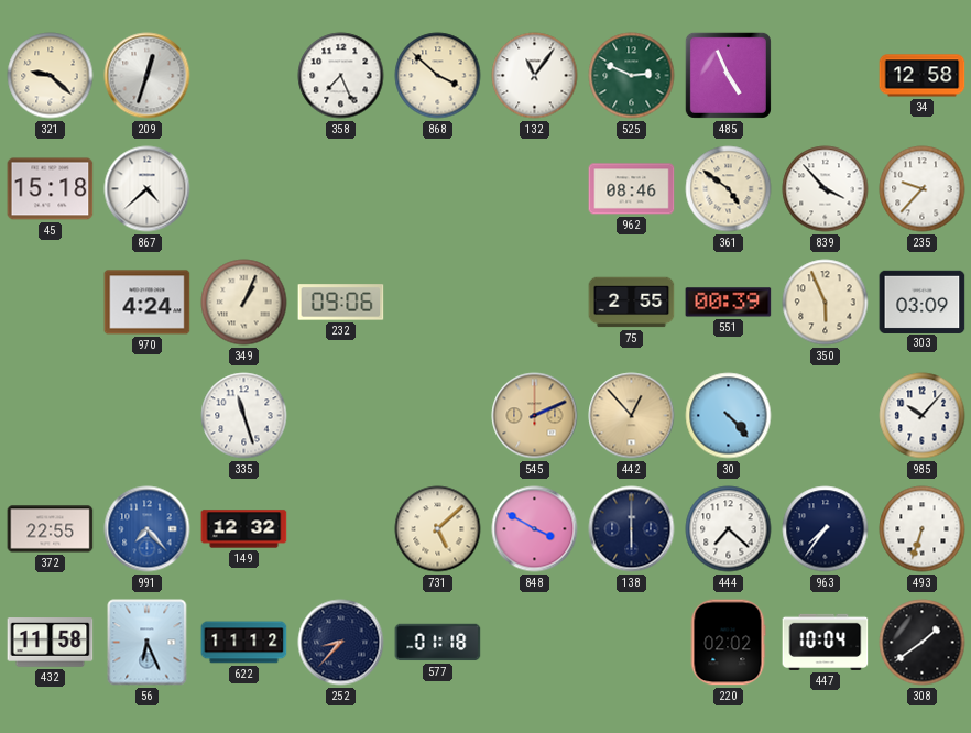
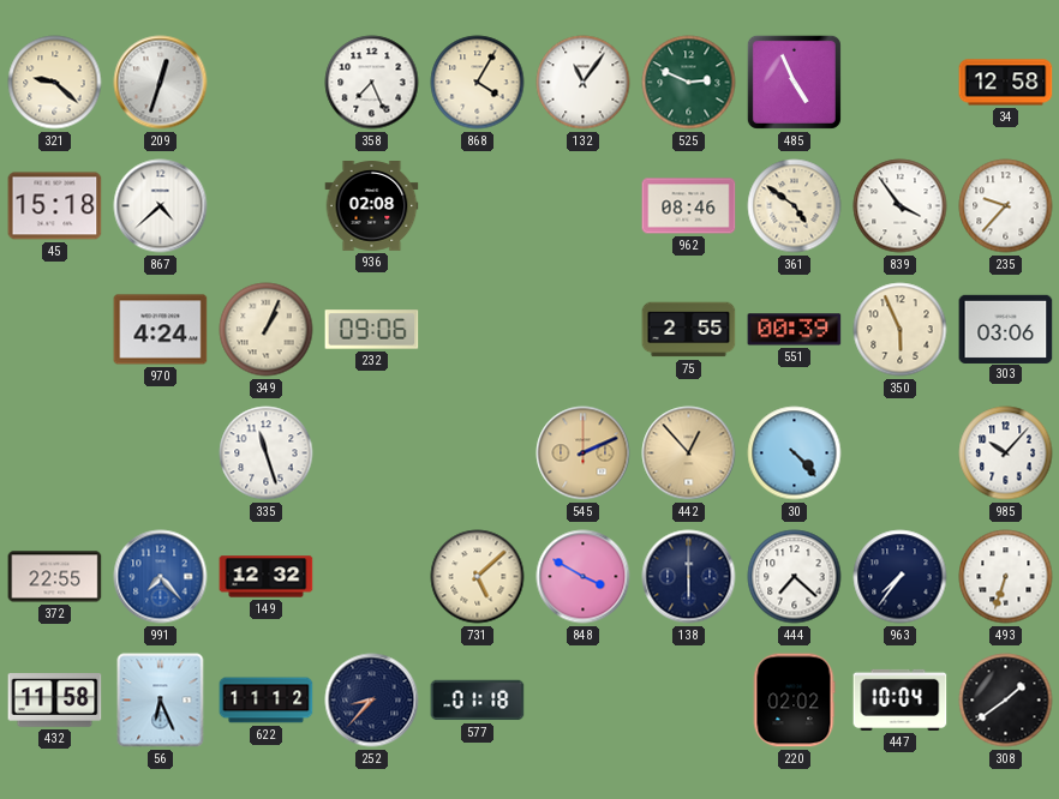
868: 3:52 -> 4:05 (478, 83)
936: none -> 02:08 (372, 206)
839: 3:53 -> 3:54 (901, 206)
303: 03:09 -> 03:06 (1006, 329)
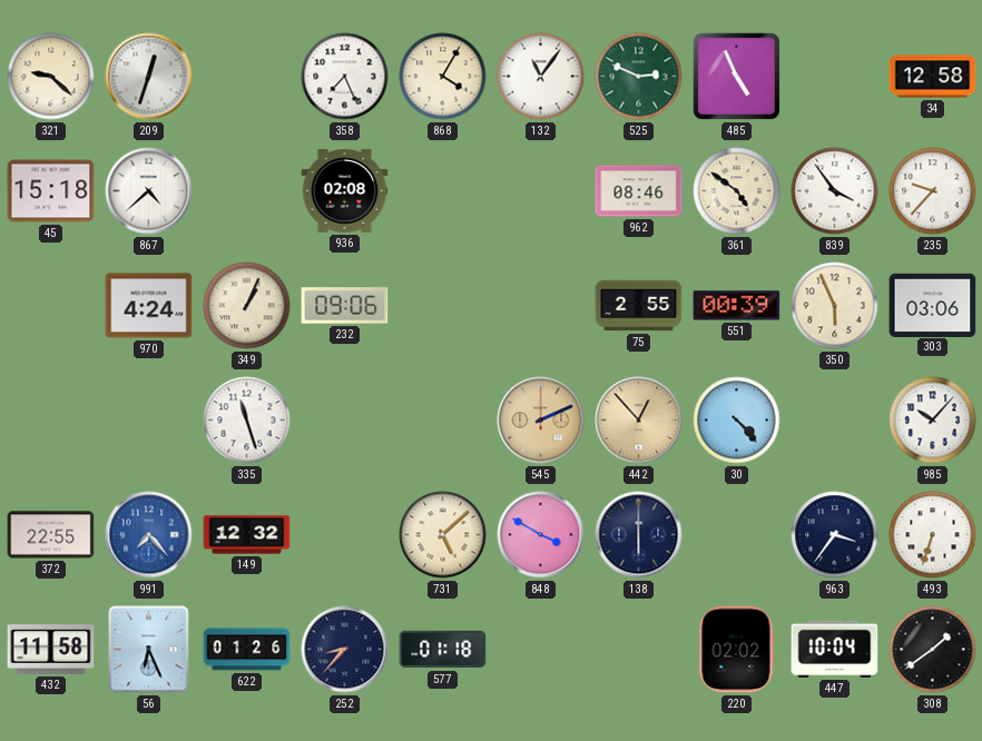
444: 7:22 -> none (795, 577)
963: 7:36 -> 3:36 (835, 535)
622: 11:12 -> 01:26 (247, 650)
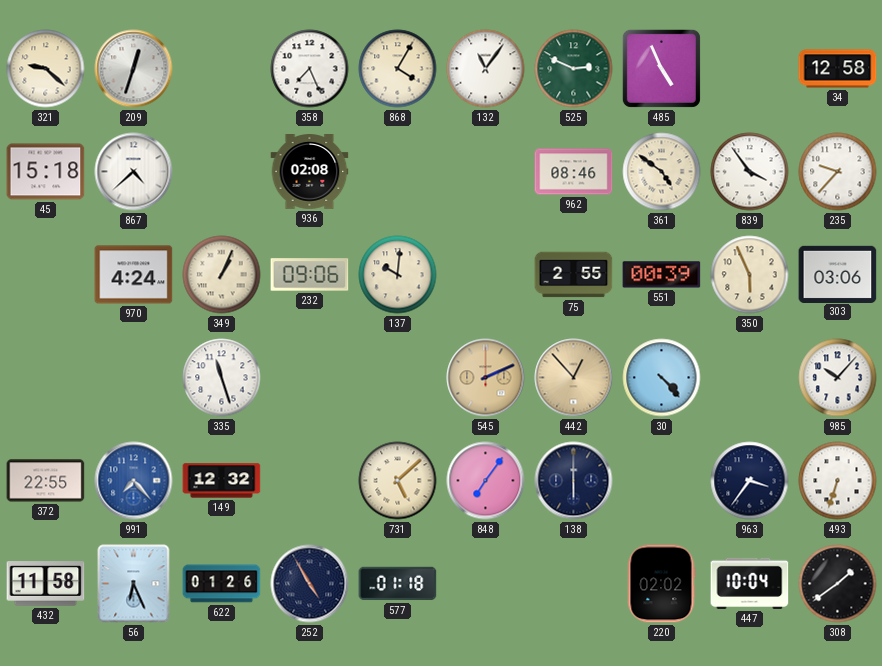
137: none -> 10:01 (398, 275)
848: 3:50 -> 7:06 (486, 481)
252: 8:37 -> 4:55 (310, 584)
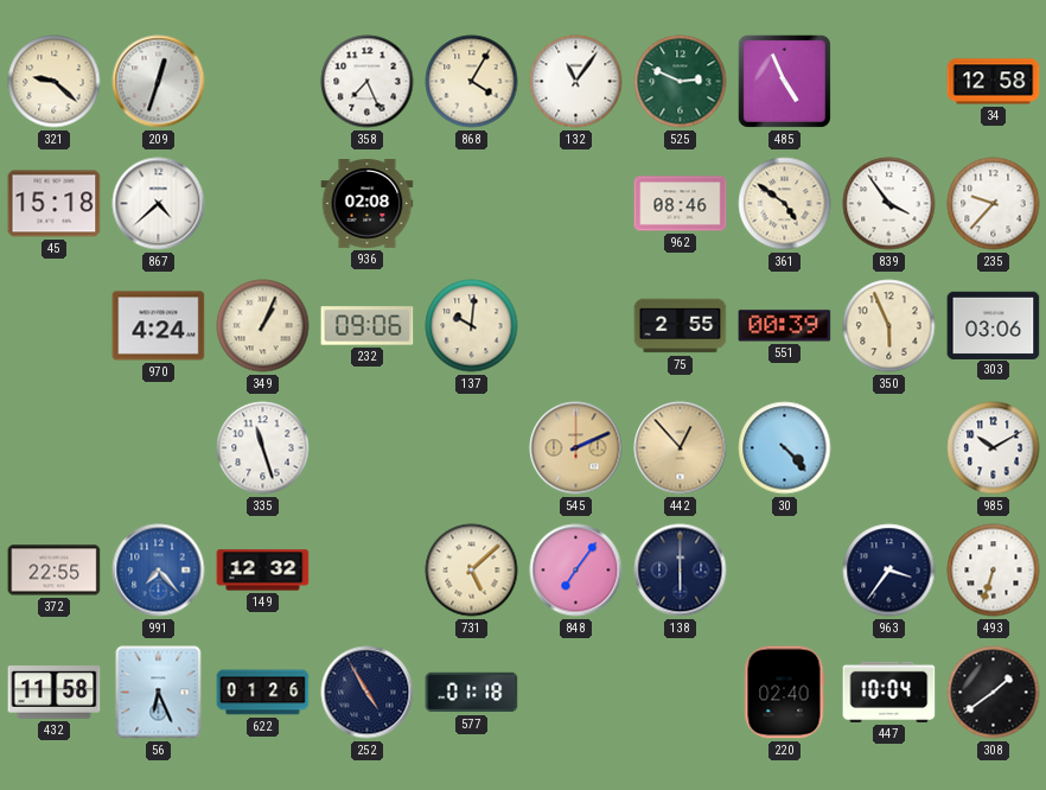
985: 10:07 -> 10:10 (994, 448)
220: 02:02 -> 02:40 (784, 693)
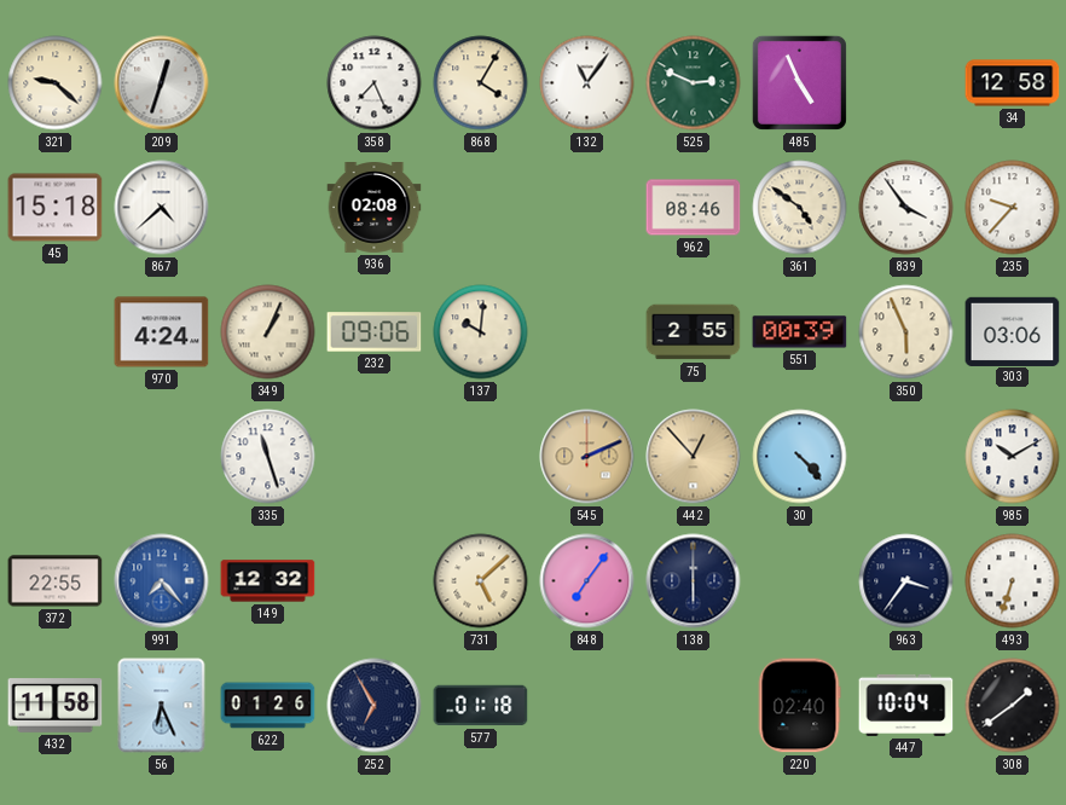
252: 4:55 -> 6:55 (375, 706)
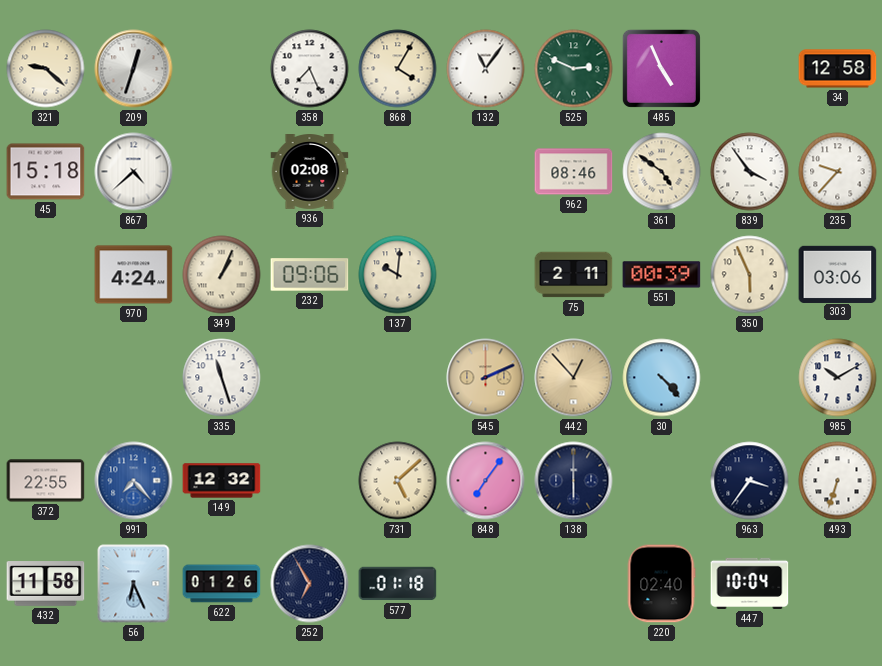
75: 2:55 -> 2:11 (574, 275)
308: 1:39 -> none (1013, 706)
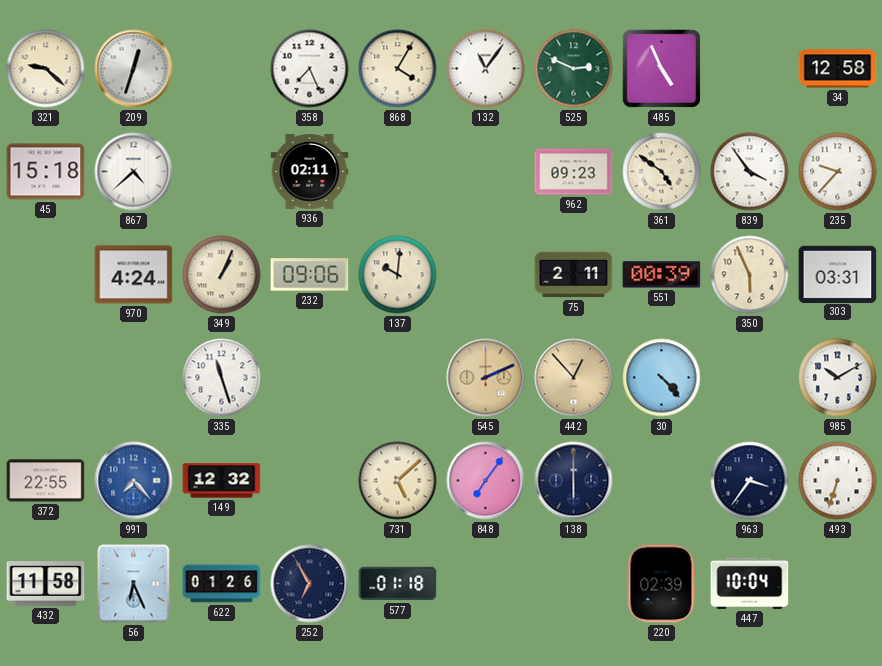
936: 02:08 -> 02:11 (310, 172)
962: 08:46 -> 09:23 (574, 172)
303: 03:06 -> 03:31 (838, 274)
220: 02:40 -> 02:39 (661, 584)
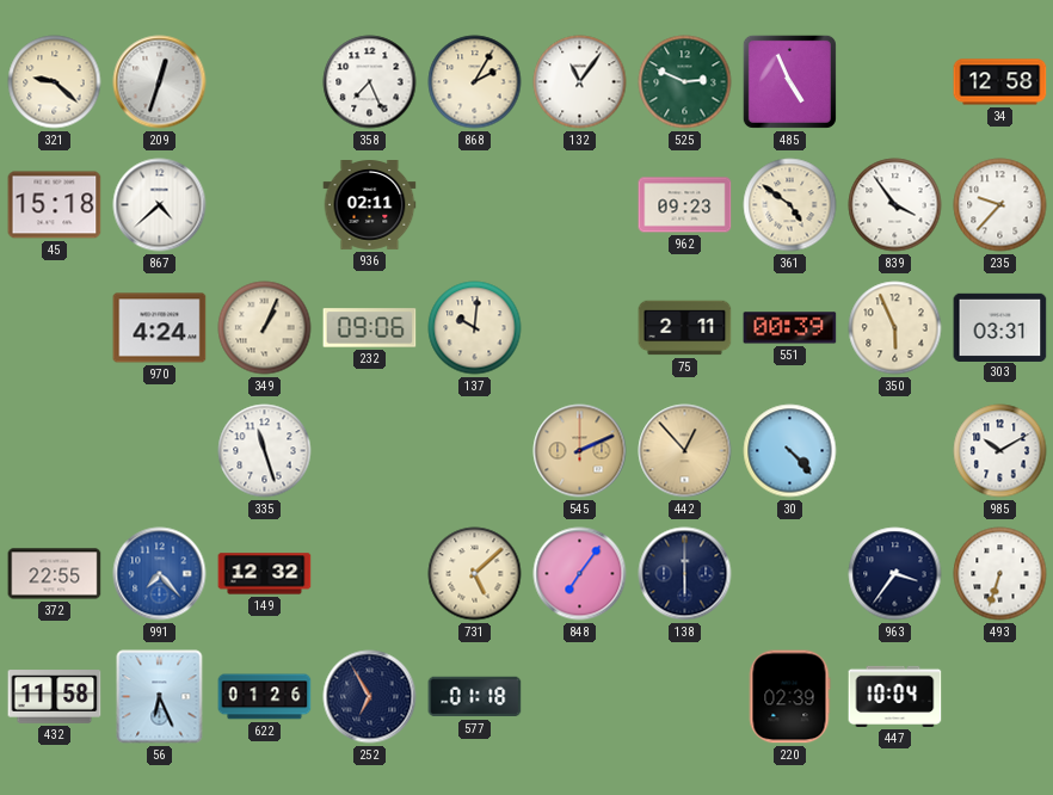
868: 4:05 -> 2:05 (475, 82)
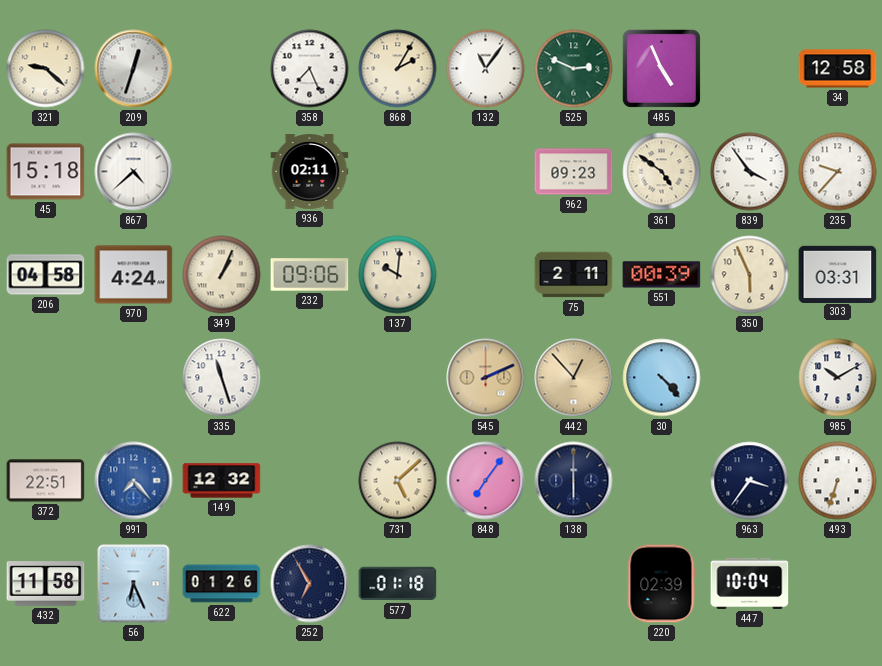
206: none -> 04:58 (46, 275)
372: 22:55 -> 22:51 (46, 481)
